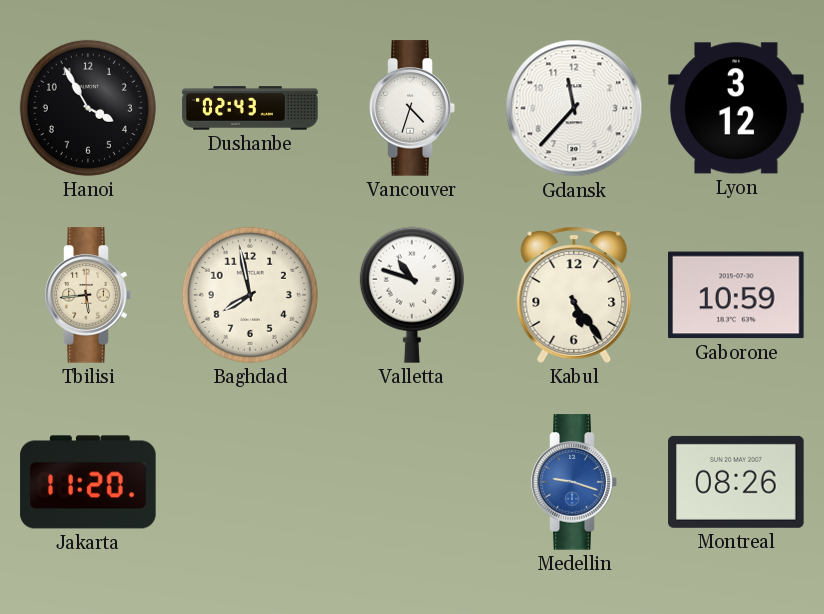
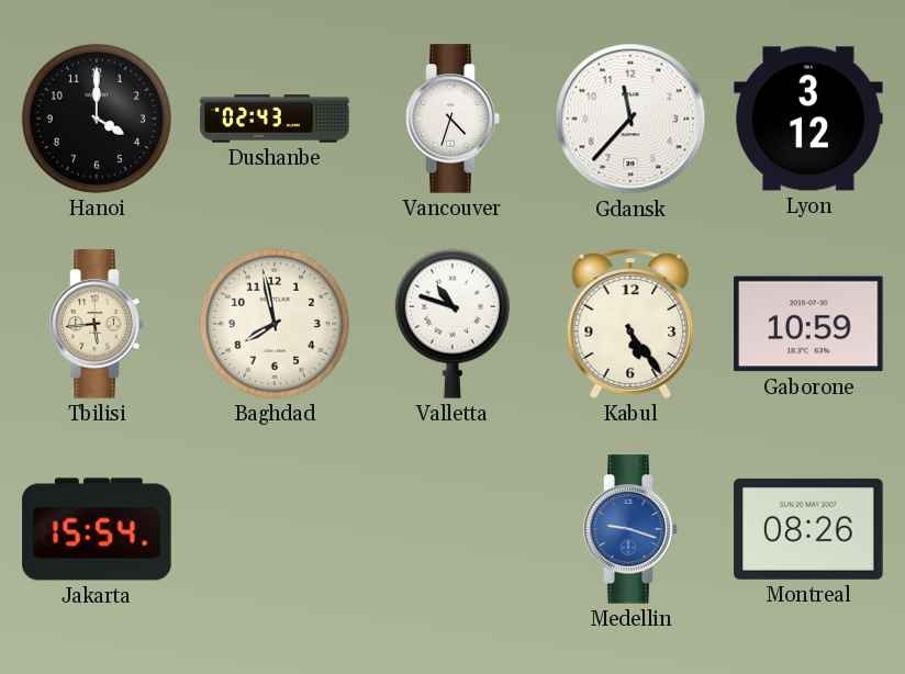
Hanoi: 3:55 -> 4:00 (97, 119)
Jakarta: 11:20 -> 15:54 (97, 529)
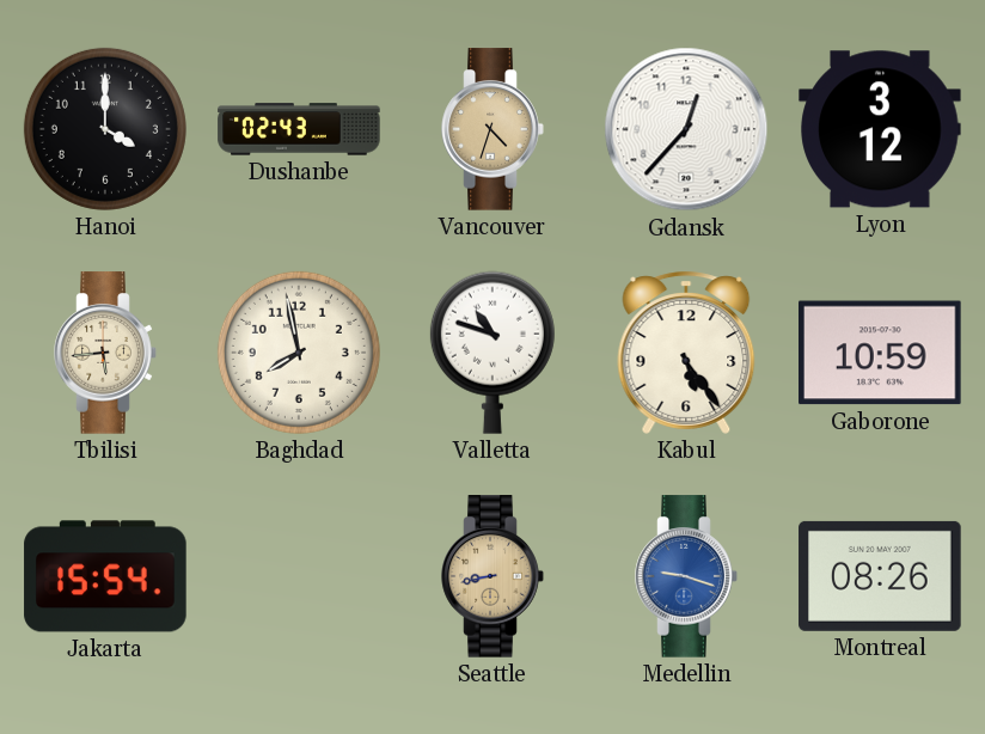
Vancouver dial: white -> champagne (493, 129)
Gdansk: 11:37 -> 12:37 (686, 129)
Seattle: none -> 8:43 (493, 576)
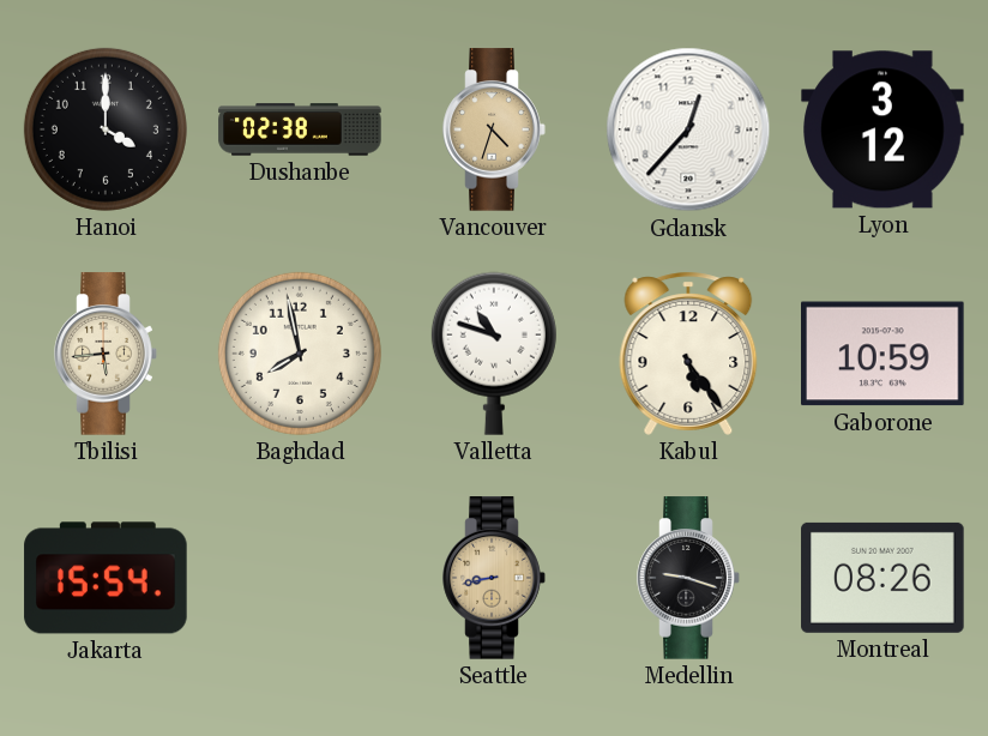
Dushanbe: 02:43 -> 02:38 (300, 129)
Medellin dial: blue -> black (688, 578)
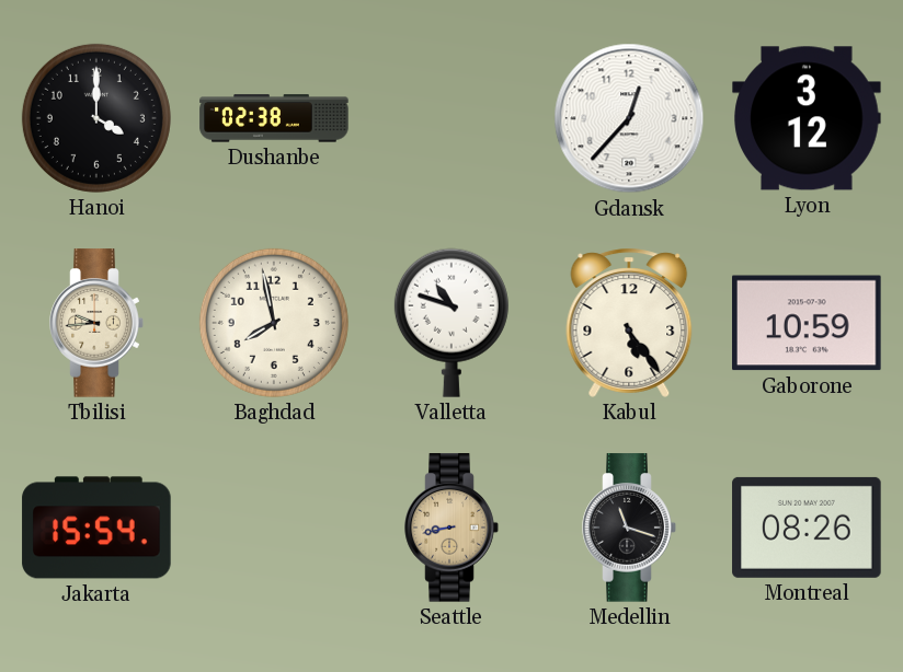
Vancouver: 4:33 -> none (494, 129)
Tbilisi: 5:44 -> 9:44 (96, 323)
Medellin: 9:18 -> 11:18 (629, 528)
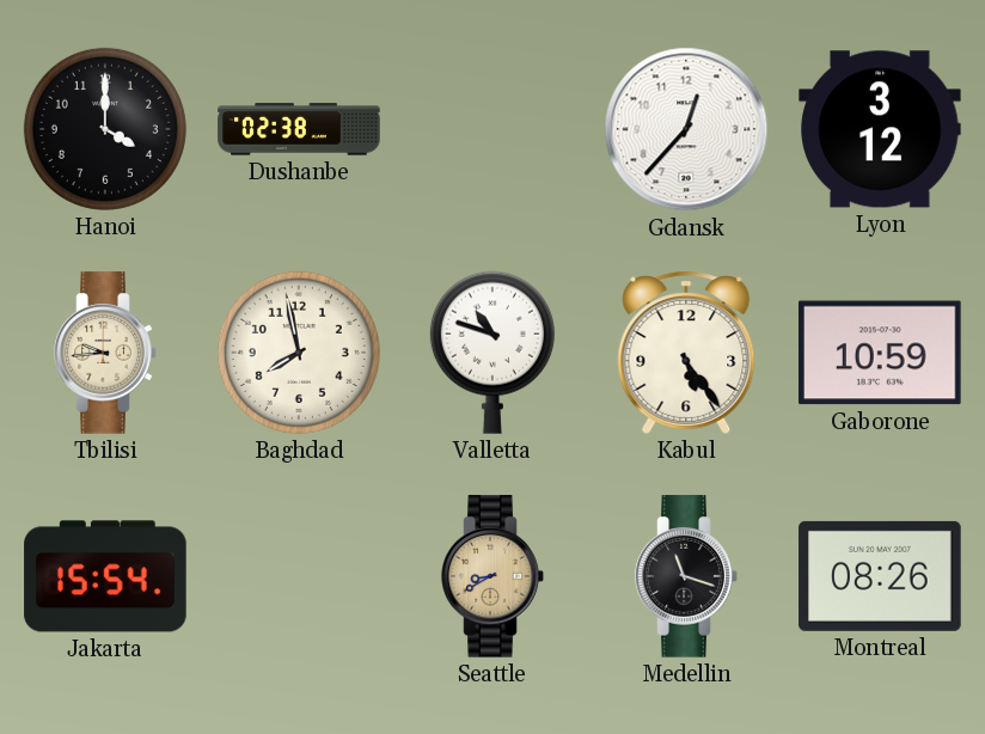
Seattle: 8:43 -> 8:40 (493, 576)
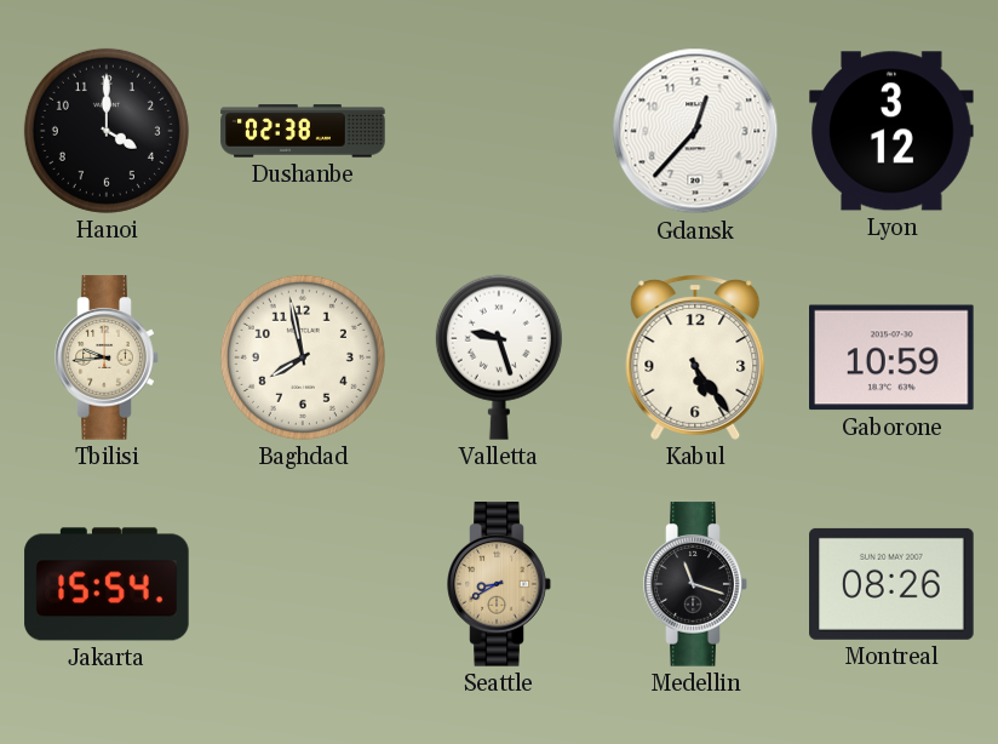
Valletta: 10:48 -> 9:27 (499, 357)
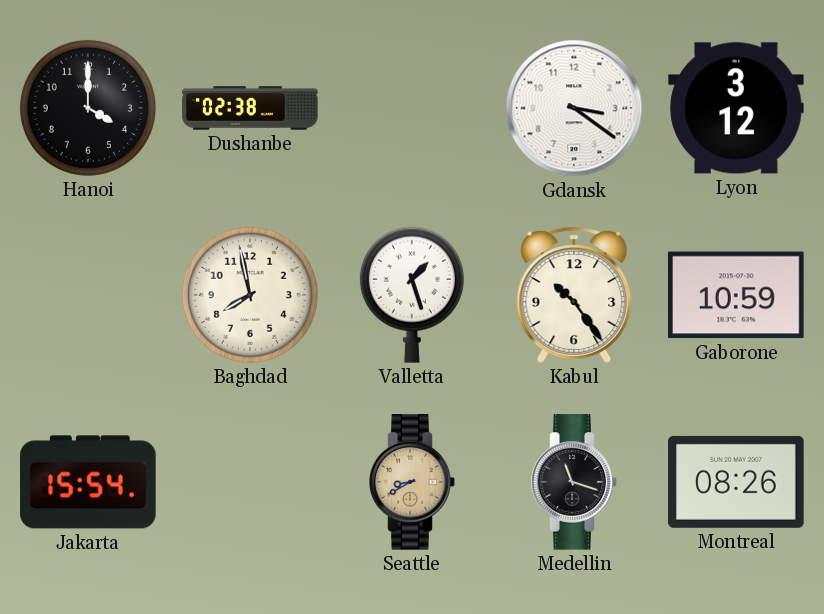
Gdansk: 12:37 -> 3:21 (574, 108)
Tbilisi: 9:44 -> none (107, 357)
Valletta: 9:27 -> 1:27 (412, 295)
Kabul: 5:24 -> 10:24 (574, 295)
